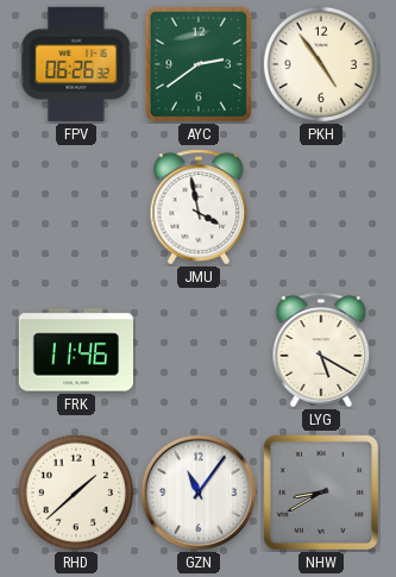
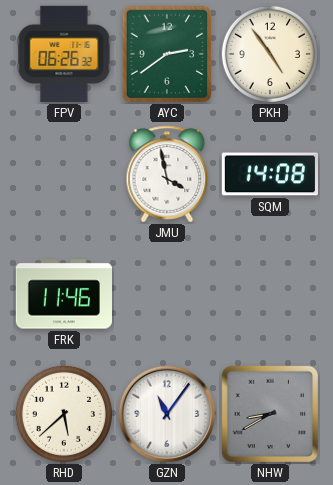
SQM: none -> 14:08 (269, 174)
LYG: 5:20 -> none (321, 350)
RHD: 1:38 -> 5:38 (64, 414)
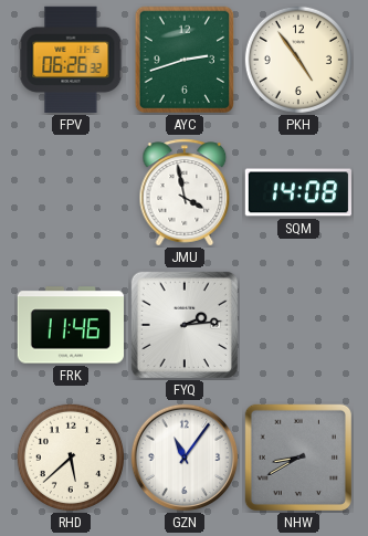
AYC: 2:39 -> 2:42 (185, 60)
FYQ: none -> 2:14 (185, 325)
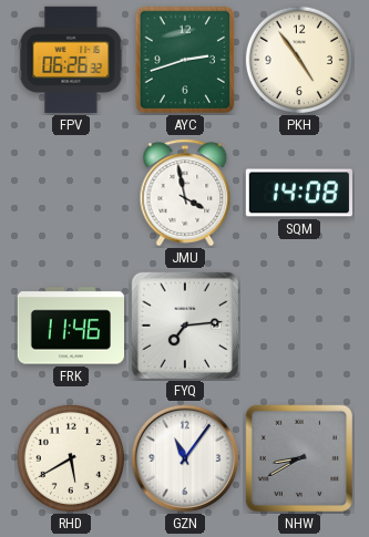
FYQ: 2:14 -> 7:14 (185, 326)
RHD: 5:38 -> 5:40 (71, 458)
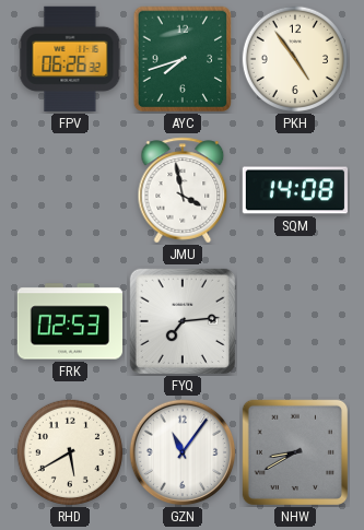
AYC: 2:42 -> 7:42 (183, 59)
FRK: 11:46 -> 02:53 (69, 321)
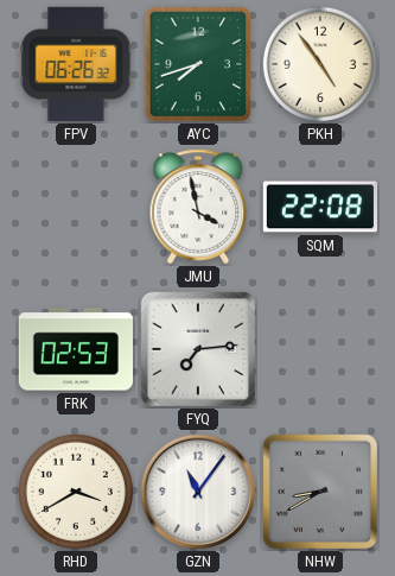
SQM: 14:08 -> 22:08 (319, 207)
RHD: 5:40 -> 3:40 (76, 492)
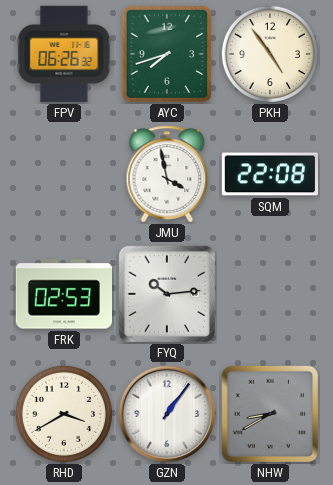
FYQ: 7:14 -> 10:14 (167, 294)
GZN: 11:06 -> 1:06 (167, 414)
